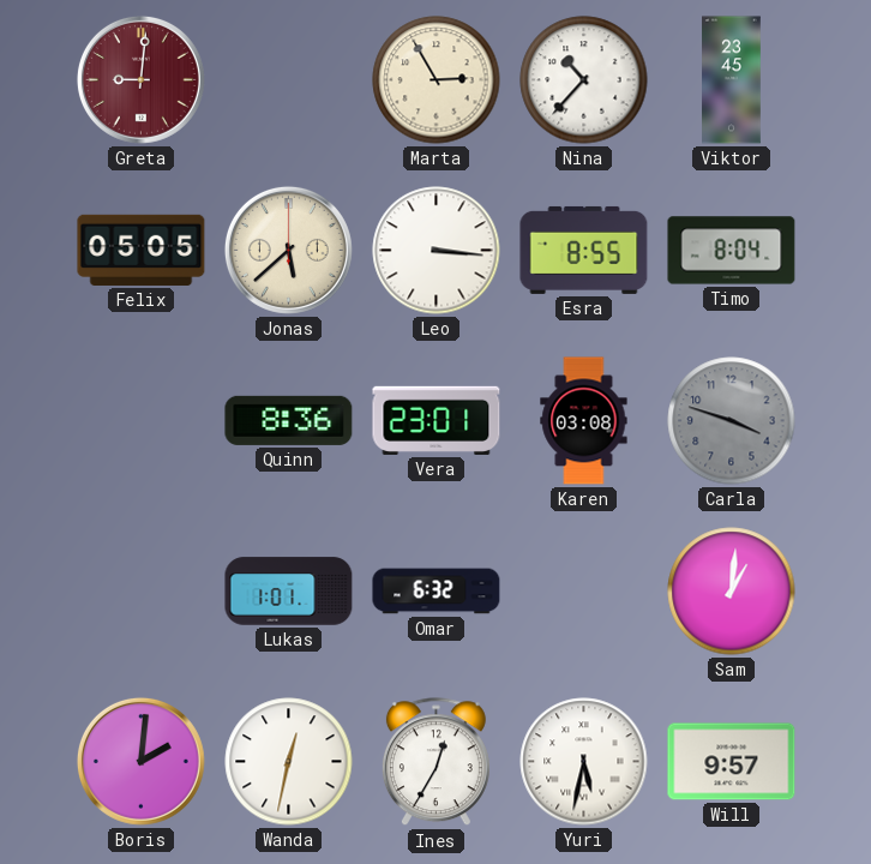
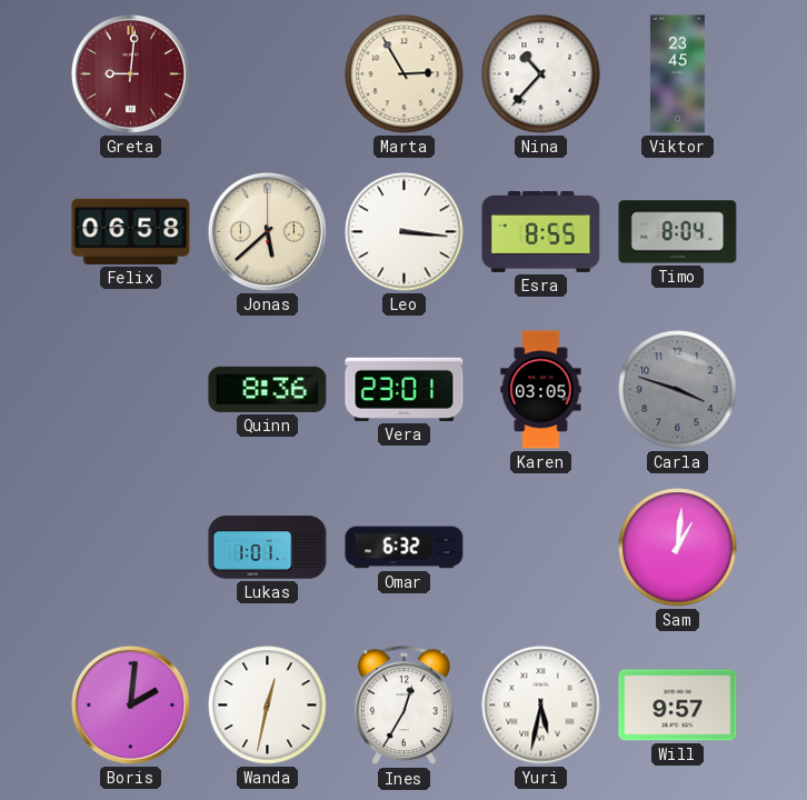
Felix: 05:05 -> 06:58 (131, 231)
Karen: 03:08 -> 03:05 (541, 390)
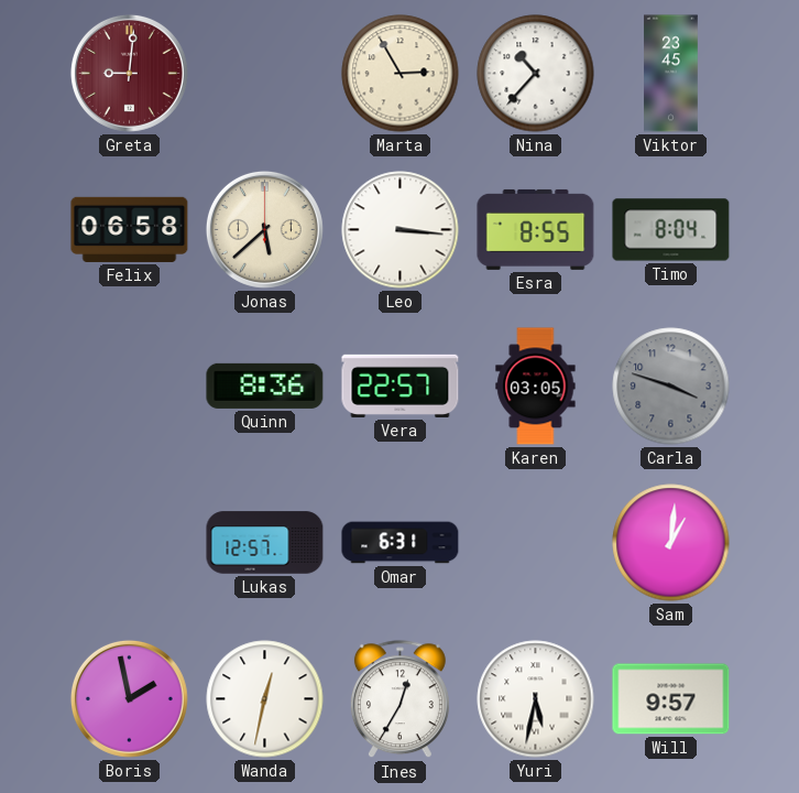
Vera: 23:01 -> 22:57 (401, 385)
Lukas: 1:01 -> 12:57 (265, 543)
Omar: 6:32 -> 6:31 (401, 543)
Boris: 2:01 -> 1:58 (129, 698)
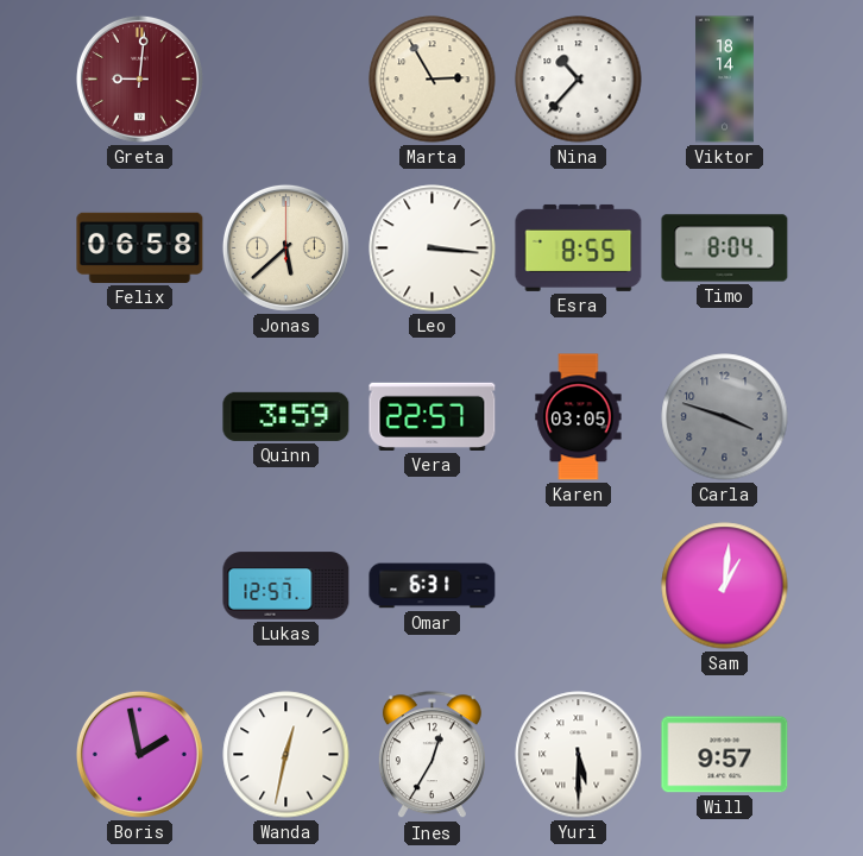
Viktor: 23:45 -> 18:14 (725, 80)
Quinn: 8:36 -> 3:59 (286, 416)
Yuri: 5:32 -> 5:30 (579, 755)
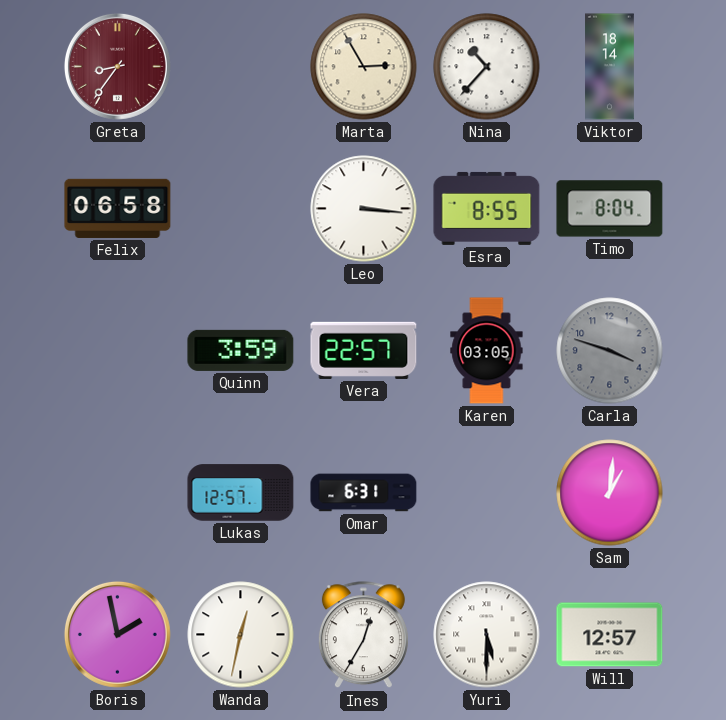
Greta: 9:01 -> 8:36 (117, 66)
Jonas: 5:38 -> none (285, 247)
Will: 9:57 -> 12:57 (610, 635)
